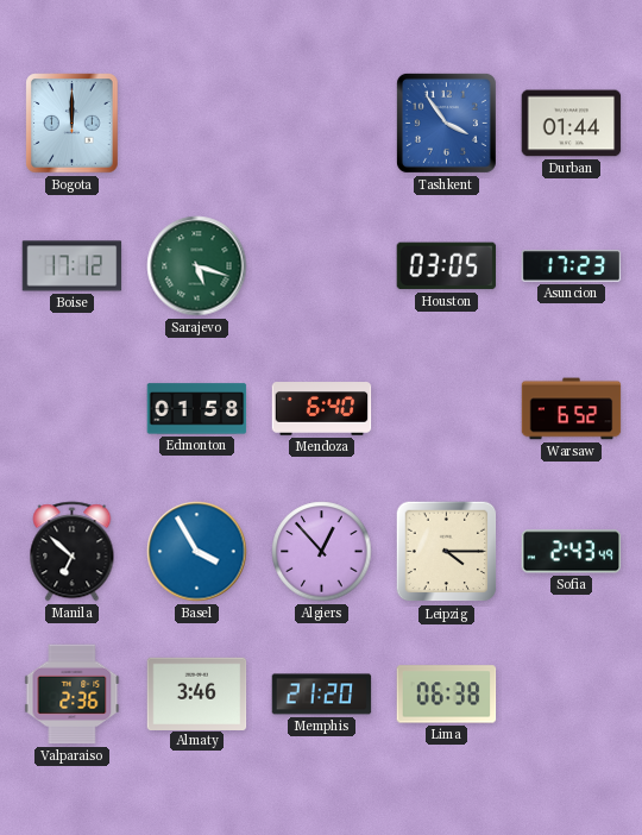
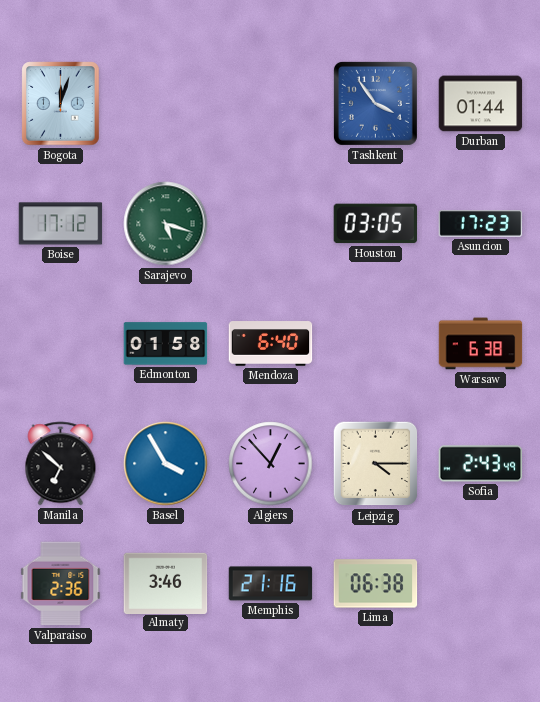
Bogota: 12:00 -> 12:03 (61, 104)
Warsaw: 6:52 -> 6:38 (481, 344)
Memphis: 21:20 -> 21:16 (271, 584)
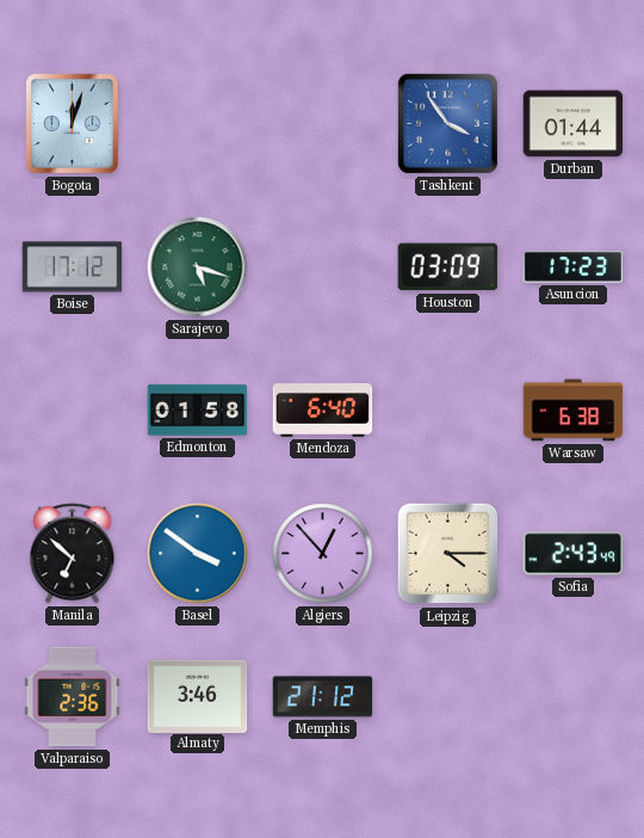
Houston: 03:05 -> 03:09 (448, 267)
Basel: 3:55 -> 3:51 (198, 554)
Memphis: 21:16 -> 21:12 (323, 697)
Lima: 06:38 -> none (376, 584)
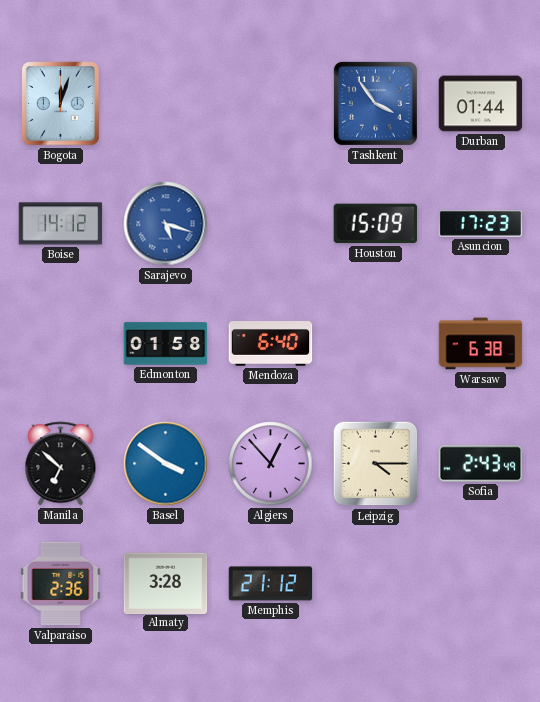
Boise: 17:12 -> 14:12 (61, 224)
Sarajevo dial: green -> blue (166, 224)
Houston: 03:09 -> 15:09 (376, 224)
Almaty: 3:46 -> 3:28 (166, 583)
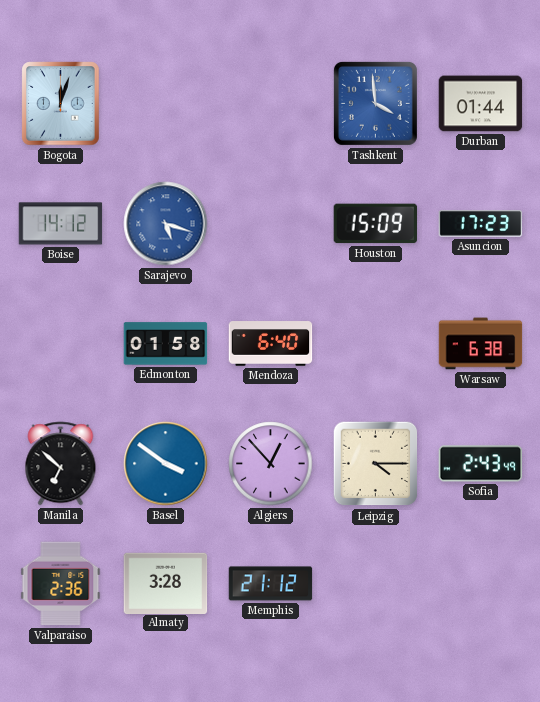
Tashkent: 3:54 -> 3:59 (375, 103)
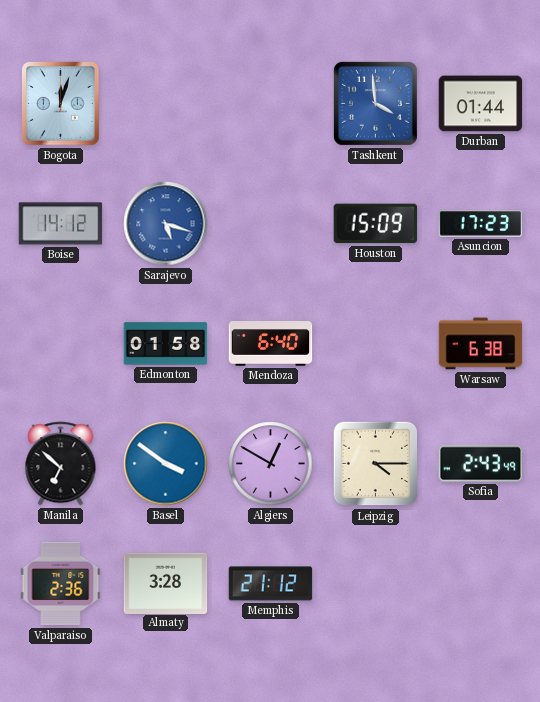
Algiers: 12:53 -> 12:50 (271, 464)
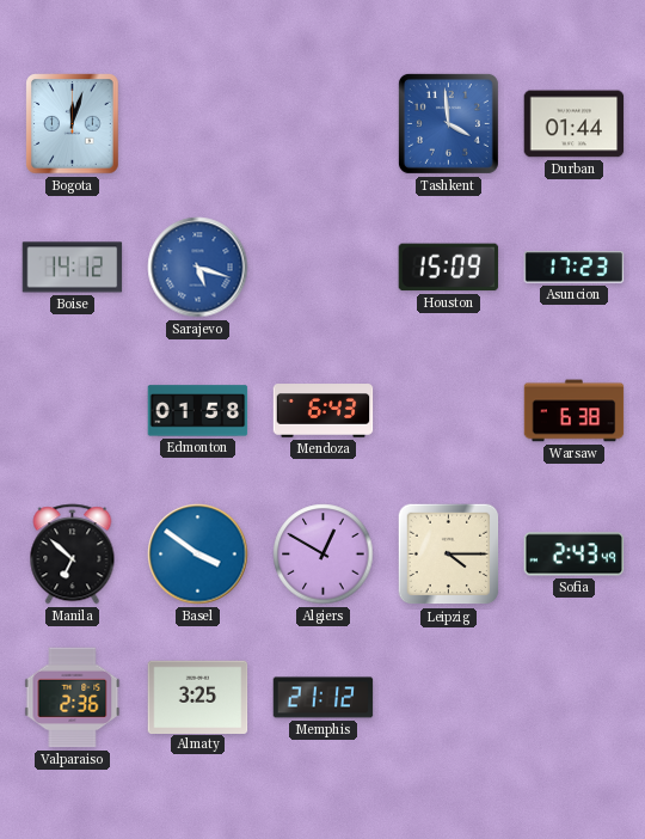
Mendoza: 6:40 -> 6:43 (324, 411)
Almaty: 3:28 -> 3:25 (198, 697)
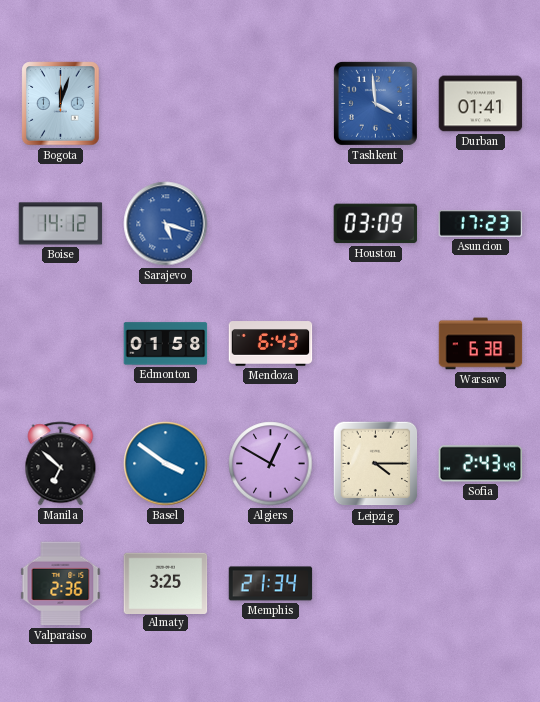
Durban: 01:44 -> 01:41 (481, 104)
Houston: 15:09 -> 03:09 (376, 224)
Memphis: 21:12 -> 21:34 (271, 584)
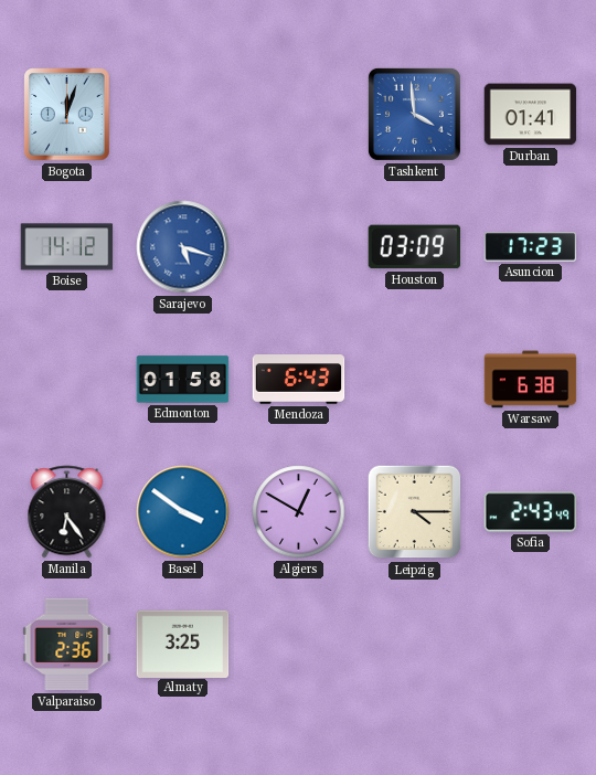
Manila: 6:52 -> 6:24 (67, 512)
Memphis: 21:34 -> none (271, 584)
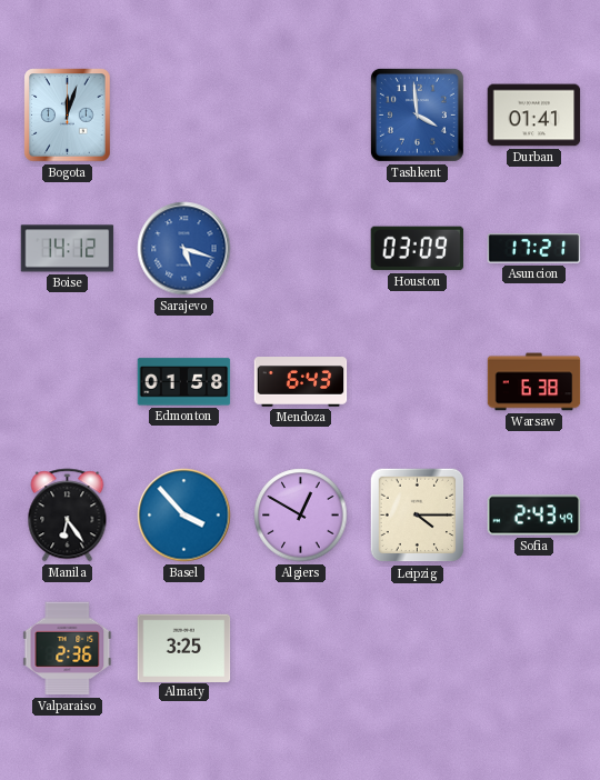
Asuncion: 17:23 -> 17:21 (534, 249)
Basel: 3:51 -> 3:53 (184, 516)
